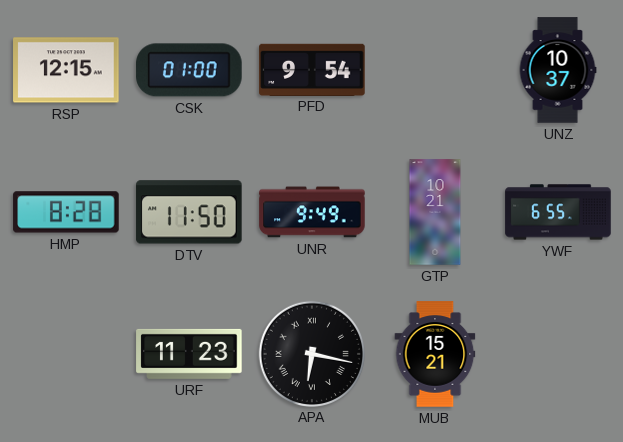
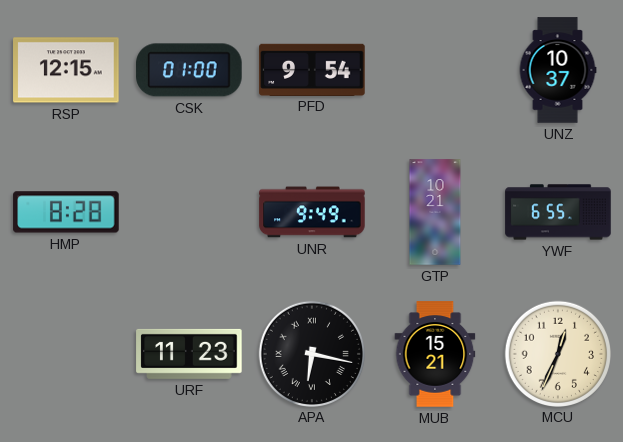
DTV: 11:50 -> none (189, 212)
MCU: none -> 12:34 (557, 353)
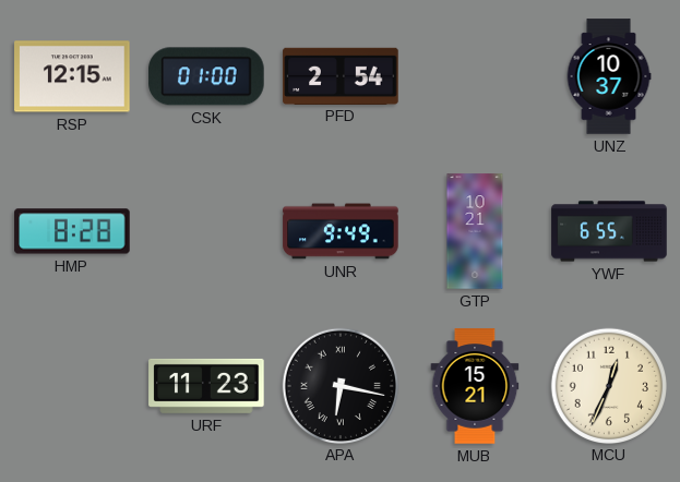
PFD: 9:54 -> 2:54 (341, 75)
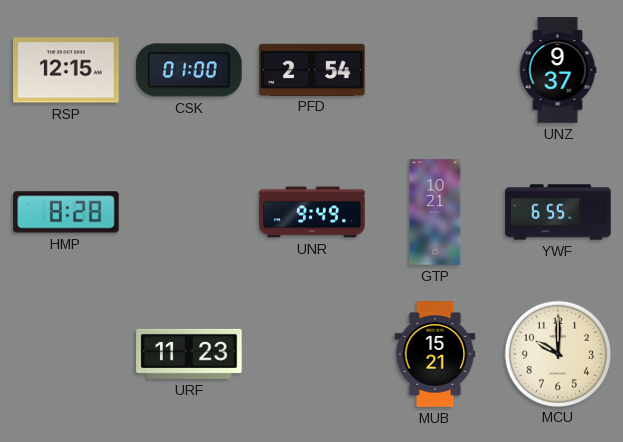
UNZ: 10:37 -> 9:37 (558, 70)
APA: 6:17 -> none (339, 385)
MCU: 12:34 -> 10:00 (557, 353)
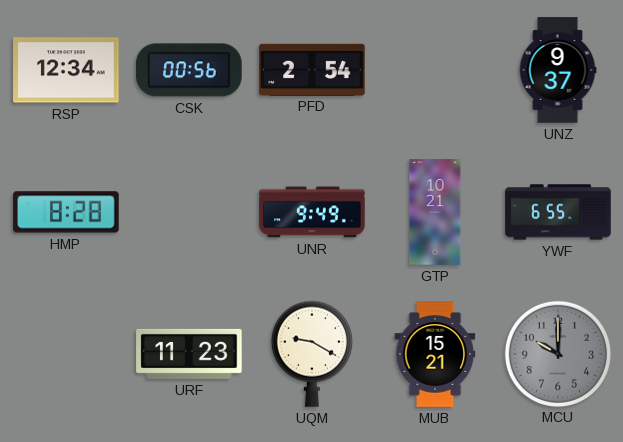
RSP: 12:15 -> 12:34 (66, 70)
CSK: 01:00 -> 00:56 (189, 70)
UQM: none -> 9:20 (312, 354)
MCU dial: cream -> grey (557, 353)
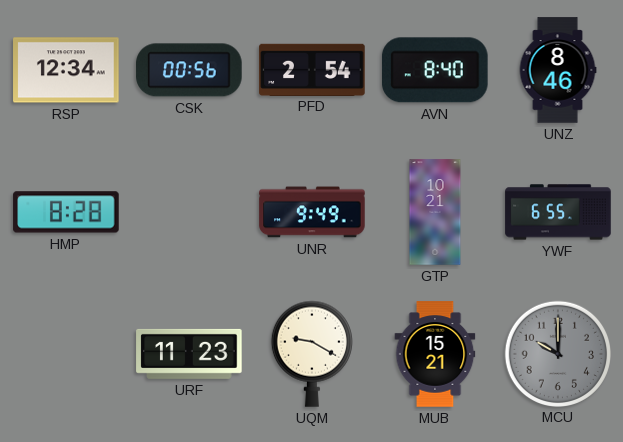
AVN: none -> 8:40 (435, 70)
UNZ: 9:37 -> 8:46 (558, 70)
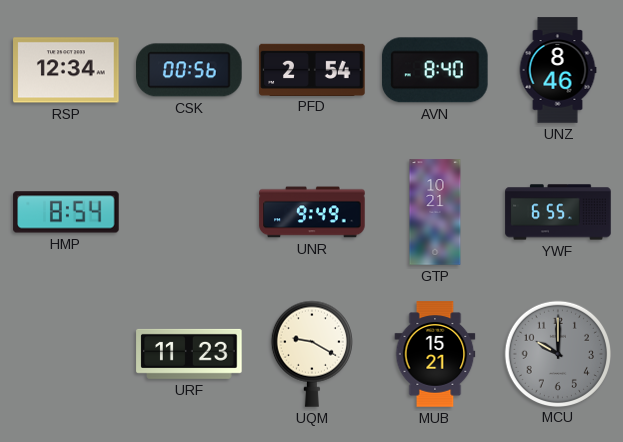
HMP: 8:28 -> 8:54 (66, 212)
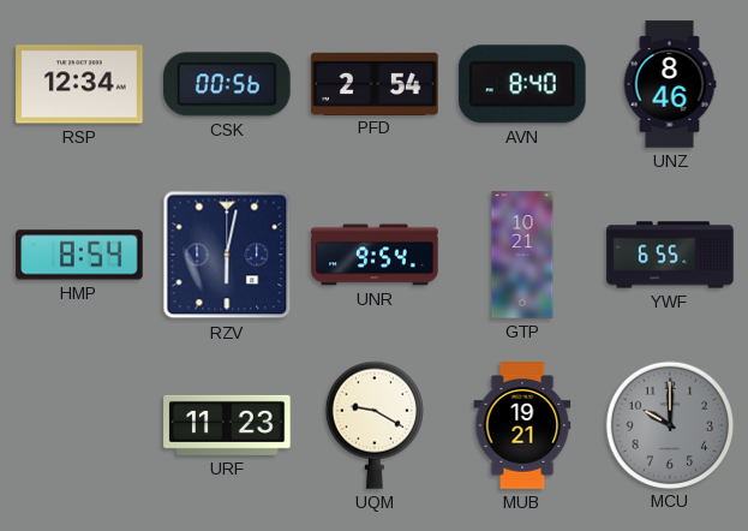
RZV: none -> 6:02 (227, 255)
UNR: 9:49 -> 9:54 (375, 255)
MUB: 15:21 -> 19:21 (522, 425)
